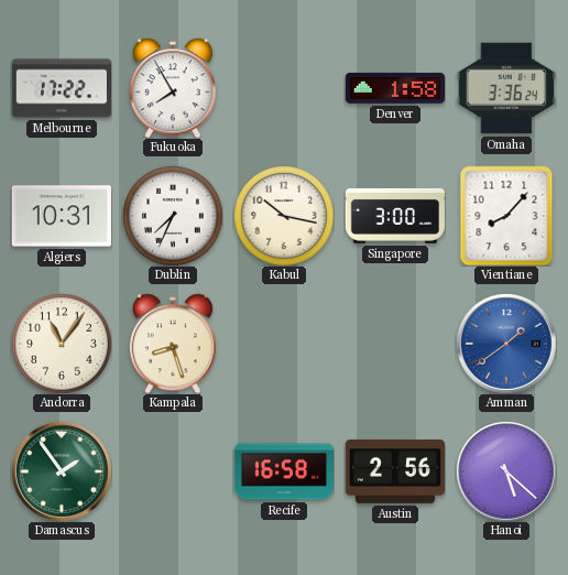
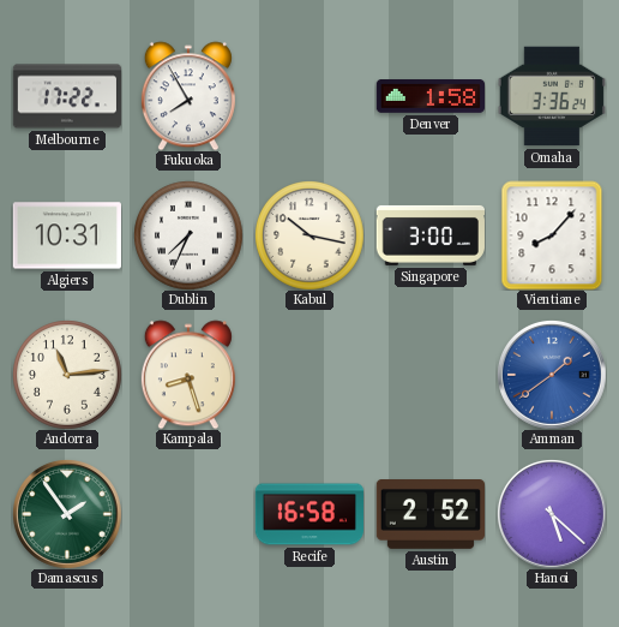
Andorra: 11:06 -> 11:14 (67, 375)
Austin: 2:56 -> 2:52 (429, 515)
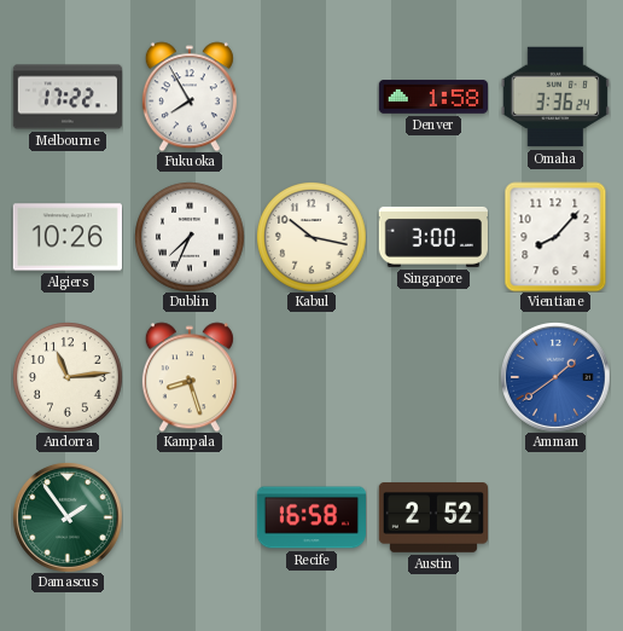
Algiers: 10:31 -> 10:26 (66, 237)
Hanoi: 5:22 -> none (552, 514)
